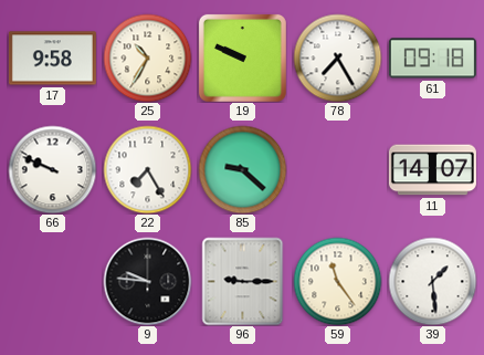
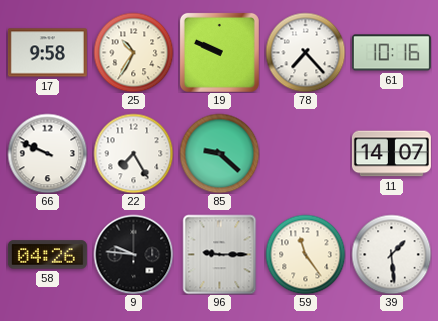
78: 7:25 -> 7:23 (305, 52)
61: 09:18 -> 10:16 (391, 53)
58: none -> 04:26 (47, 255)
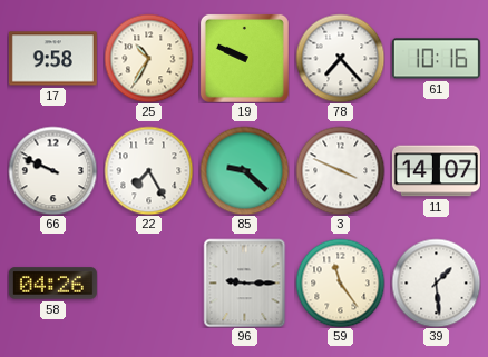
3: none -> 3:49 (340, 170)
9: 9:46 -> none (133, 254)
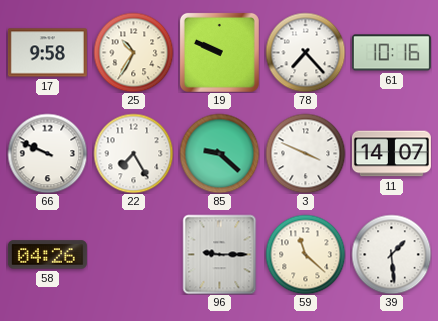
59: 11:24 -> 11:22 (305, 254)
